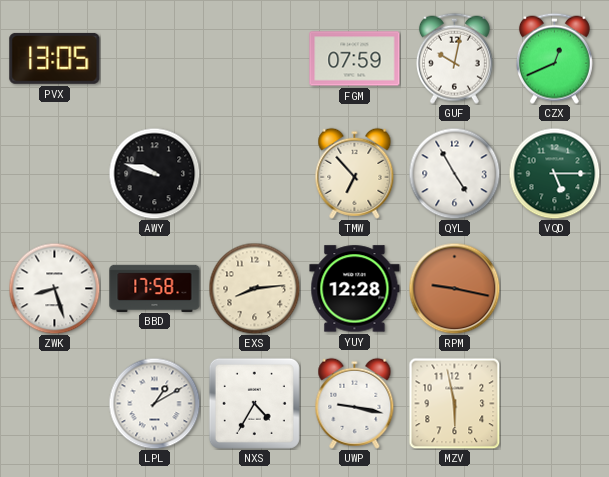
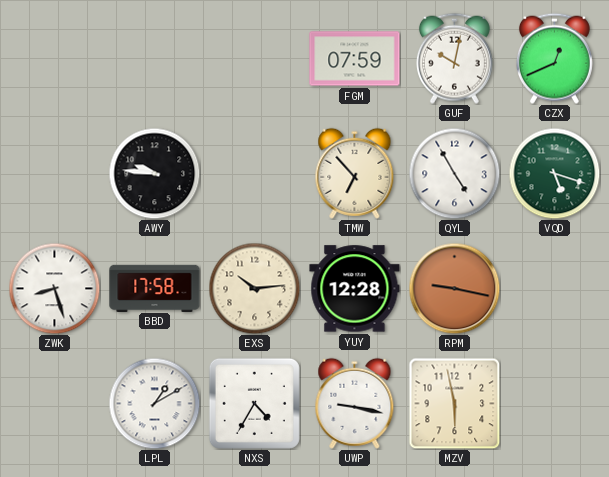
PVX: 13:05 -> none (55, 58)
AWY: 9:48 -> 9:46 (154, 173)
VQD: 5:15 -> 5:18 (554, 173)
EXS: 8:14 -> 10:14 (254, 288)
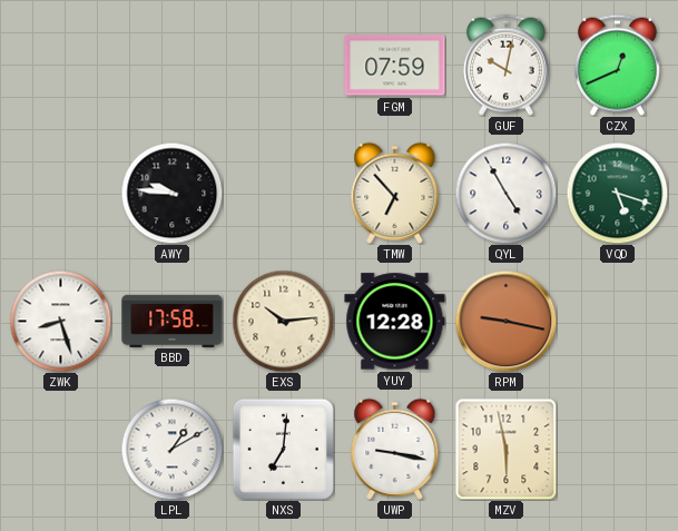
NXS: 4:35 -> 7:01 (283, 449)
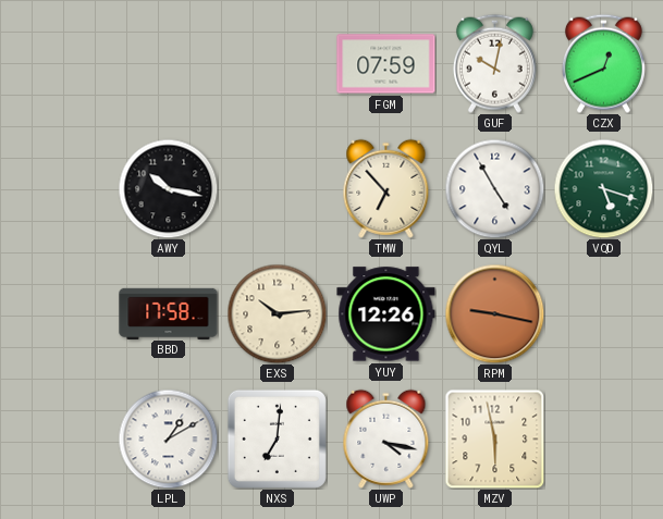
AWY: 9:46 -> 10:17 (168, 188)
ZWK: 8:27 -> none (60, 321)
YUY: 12:28 -> 12:26 (386, 314)
UWP: 9:17 -> 4:17 (386, 438)
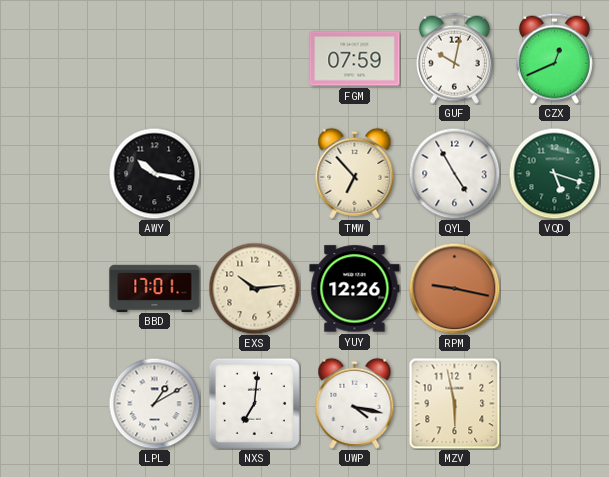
BBD: 17:58 -> 17:01 (155, 288)
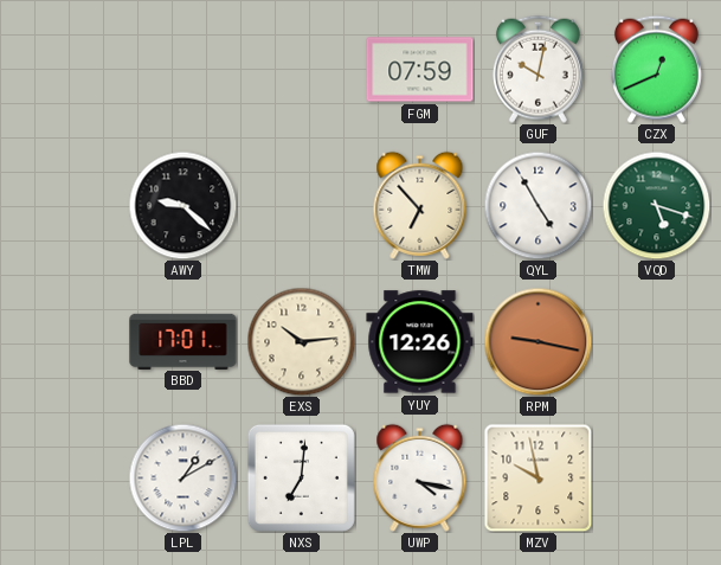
AWY: 10:17 -> 9:22 (182, 205)
MZV: 5:58 -> 9:58 (537, 477)
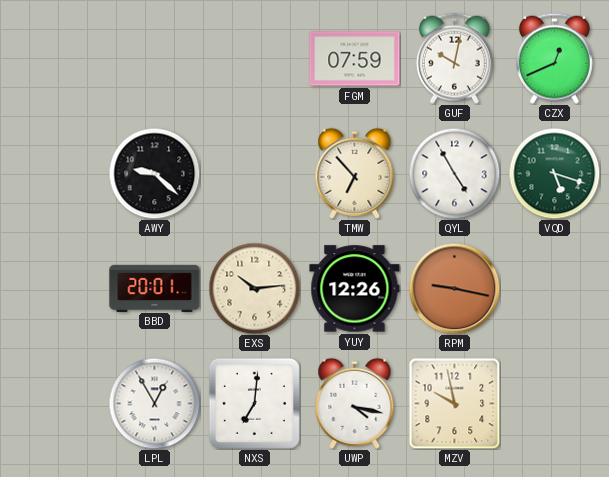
BBD: 17:01 -> 20:01 (155, 288)
LPL: 1:10 -> 12:55 (154, 403)
